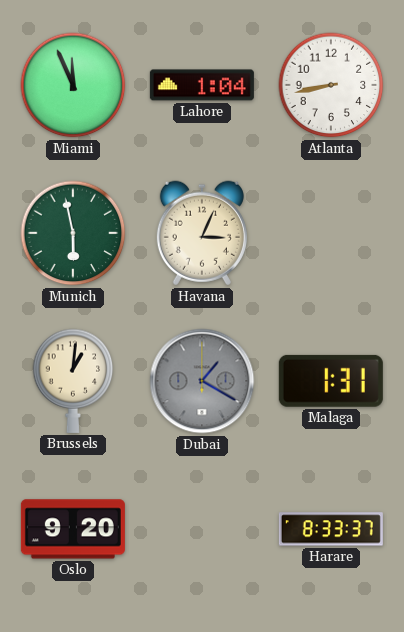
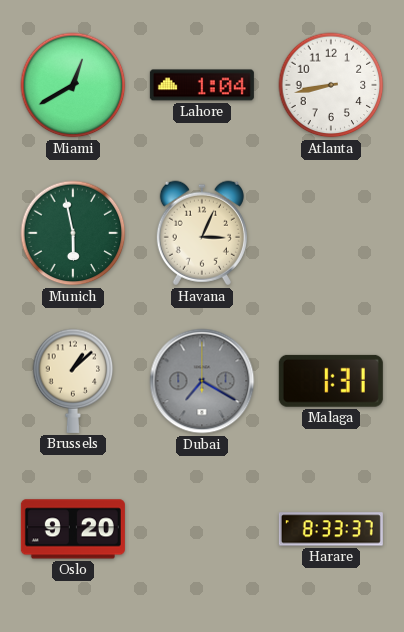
Miami: 11:56 -> 12:40 (73, 85)
Brussels: 1:01 -> 1:08 (73, 381)
Dubai: 1:20 -> 7:20 (202, 381)
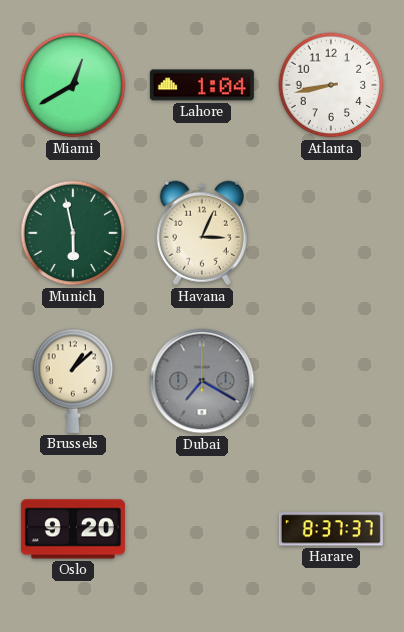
Malaga: 1:31 -> none (331, 381)
Harare: 8:33 -> 8:37 (331, 529)
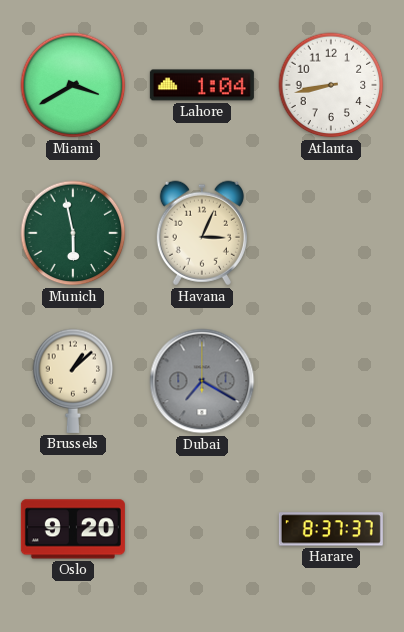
Miami: 12:40 -> 3:40 (73, 85)
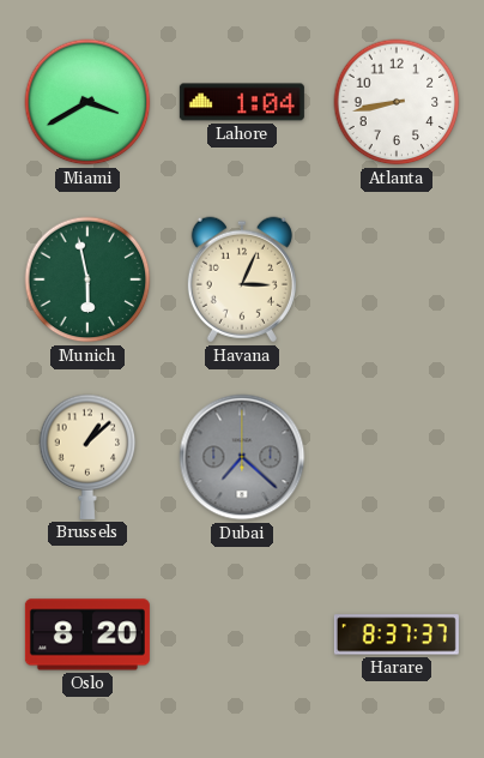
Dubai: 7:20 -> 7:22 (242, 457)
Oslo: 9:20 -> 8:20 (87, 634)
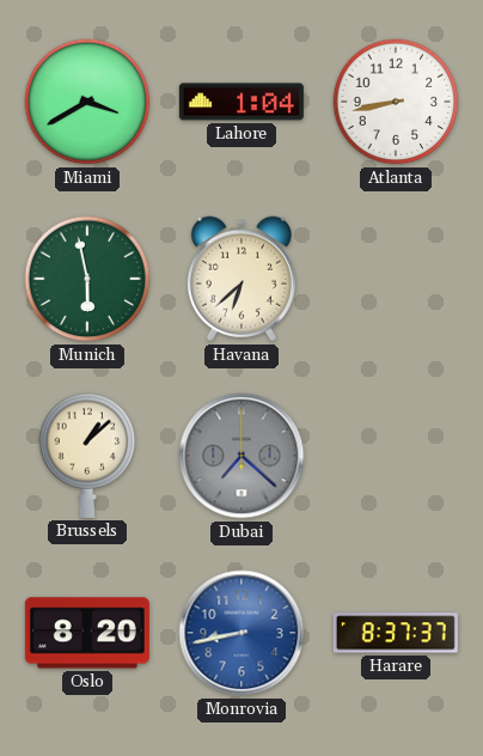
Havana: 3:04 -> 6:38 (241, 279)
Monrovia: none -> 8:43 (241, 633)
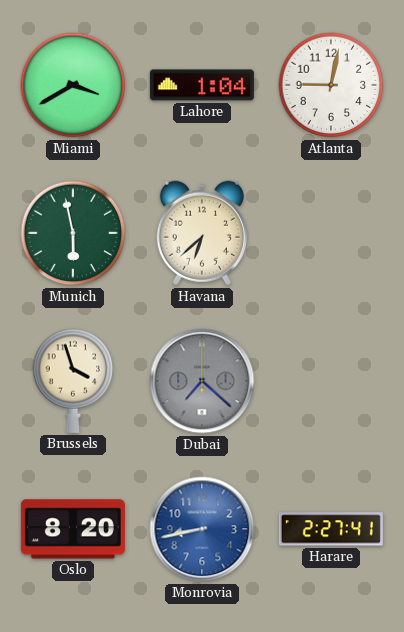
Atlanta: 8:43 -> 9:02 (331, 85)
Brussels: 1:08 -> 3:57 (73, 381)
Harare: 8:37 -> 2:27 (331, 529)
